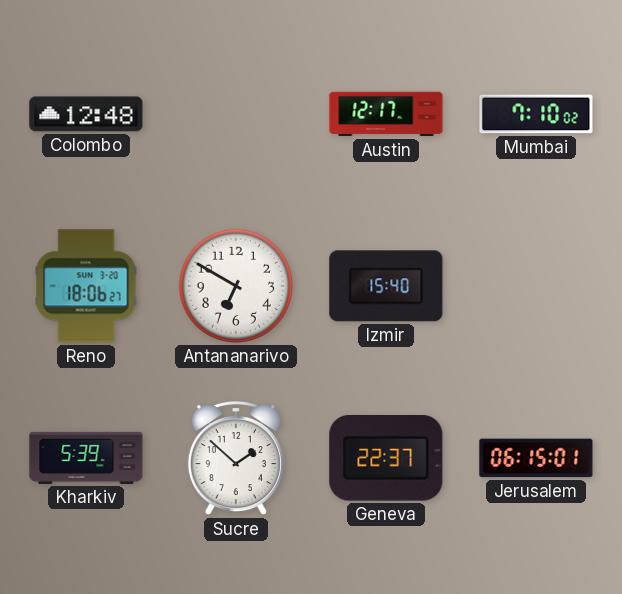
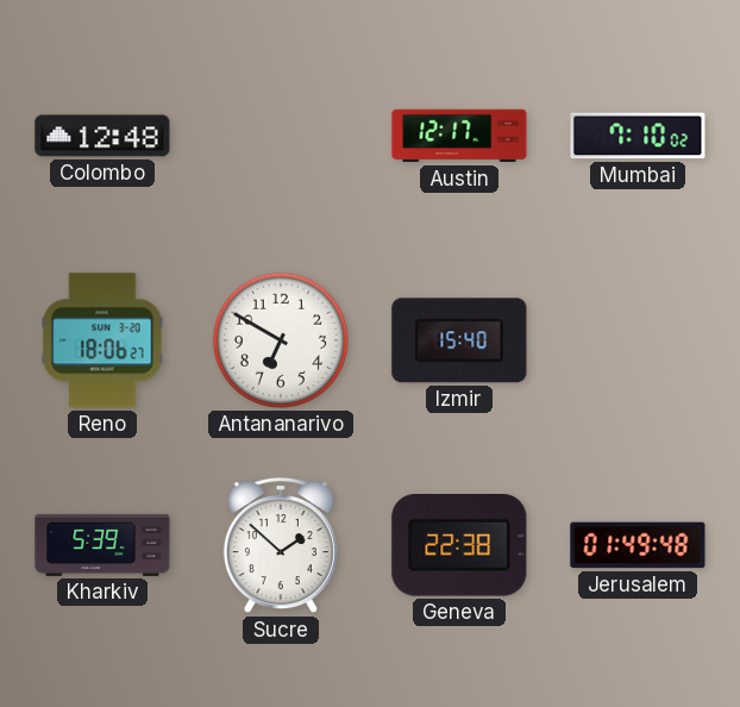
Geneva: 22:37 -> 22:38 (459, 546)
Jerusalem: 06:15 -> 01:49 (638, 545)
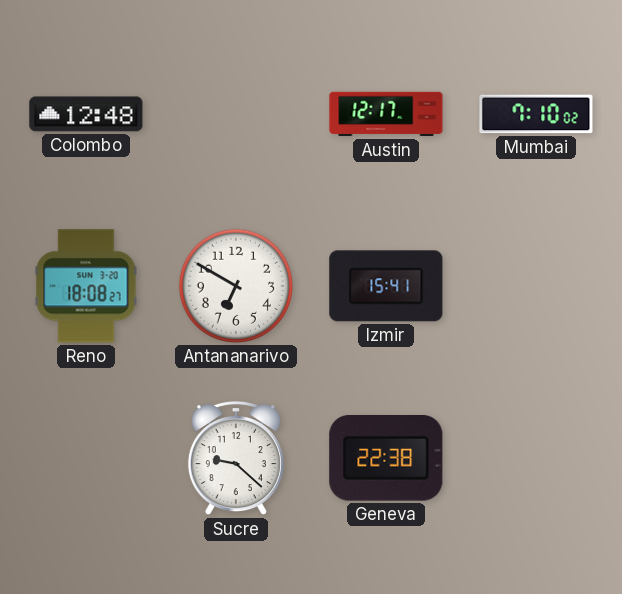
Reno: 18:06 -> 18:08 (86, 286)
Izmir: 15:40 -> 15:41 (386, 286)
Kharkiv: 5:39 -> none (102, 545)
Sucre: 1:52 -> 9:22 (236, 459)
Jerusalem: 01:49 -> none (638, 545)
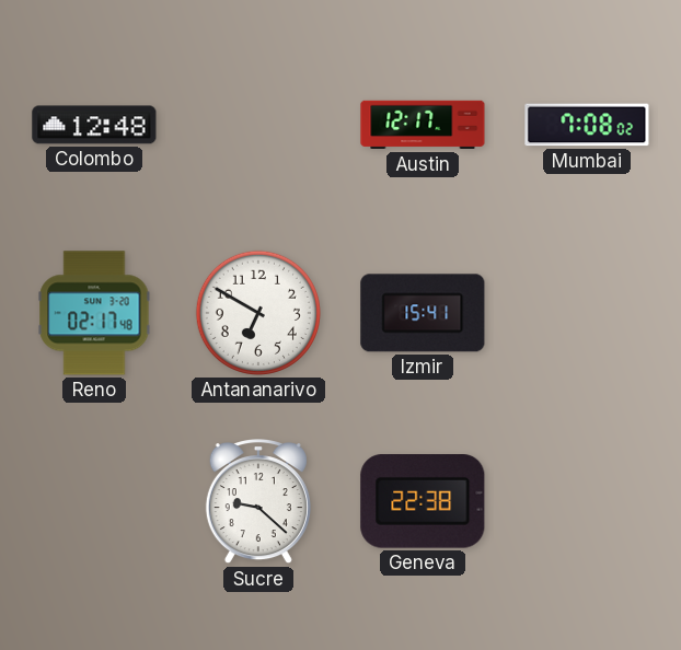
Mumbai: 7:10 -> 7:08 (587, 125)
Reno: 18:08 -> 02:17 (94, 313)
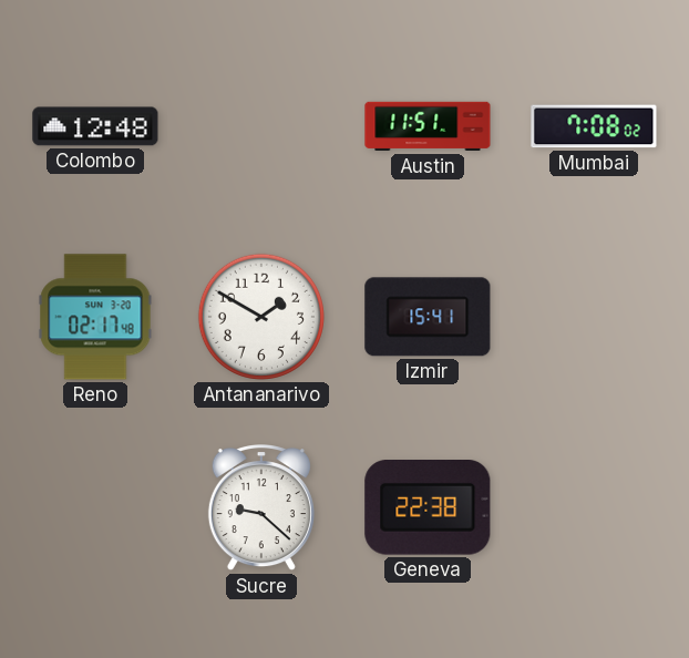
Austin: 12:17 -> 11:51 (428, 126)
Antananarivo: 6:50 -> 1:50 (261, 317)
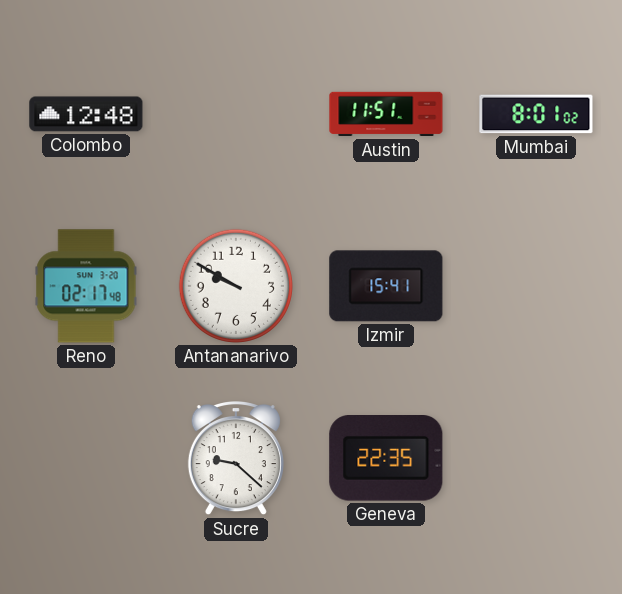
Mumbai: 7:08 -> 8:01 (536, 114)
Antananarivo: 1:50 -> 9:50 (236, 286)
Geneva: 22:38 -> 22:35 (386, 459)
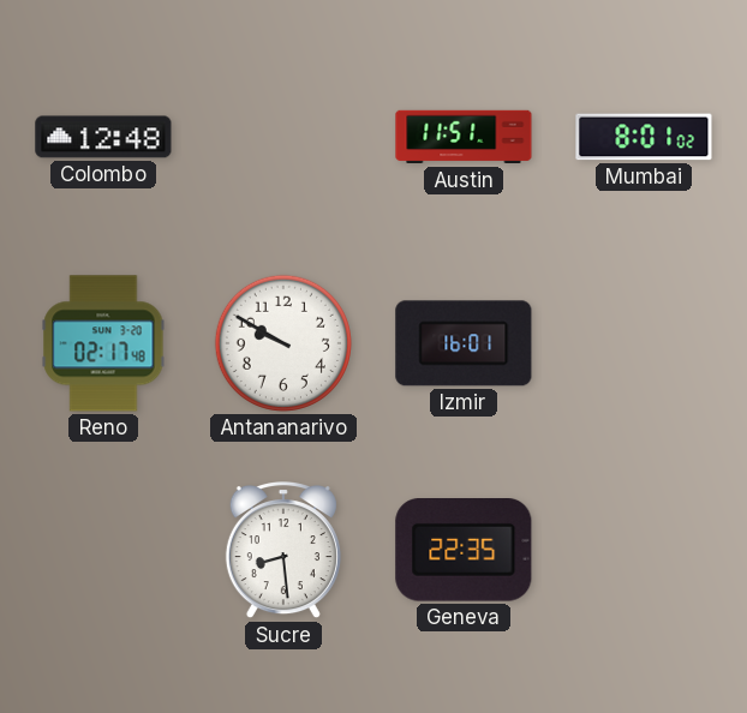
Izmir: 15:41 -> 16:01 (464, 343)
Sucre: 9:22 -> 8:29 (283, 551)
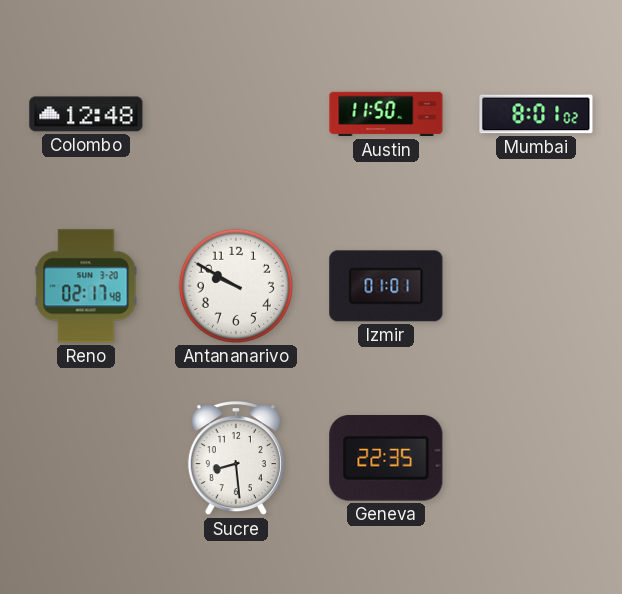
Austin: 11:51 -> 11:50 (386, 114)
Izmir: 16:01 -> 01:01 (386, 286)
